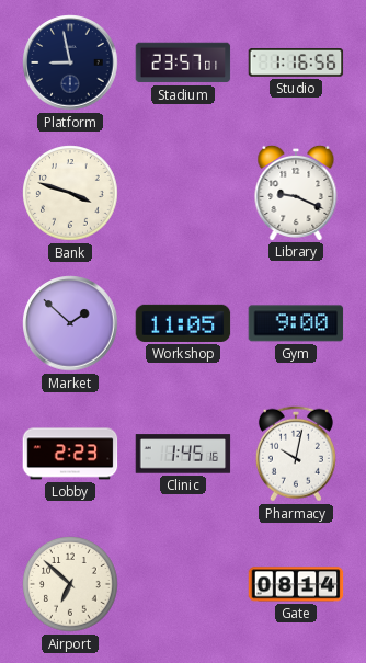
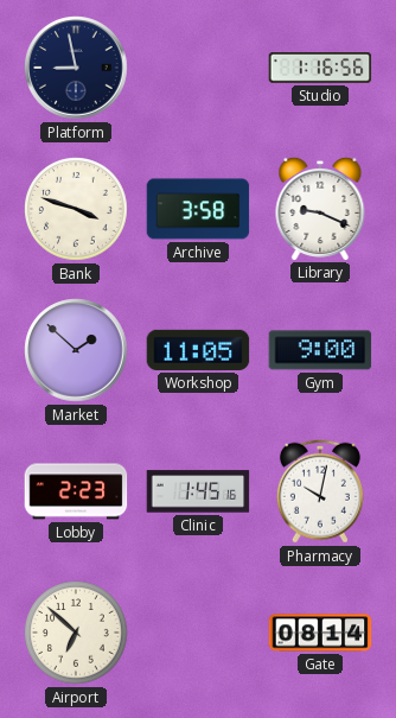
Stadium: 23:57 -> none (183, 62)
Archive: none -> 3:58 (198, 209)
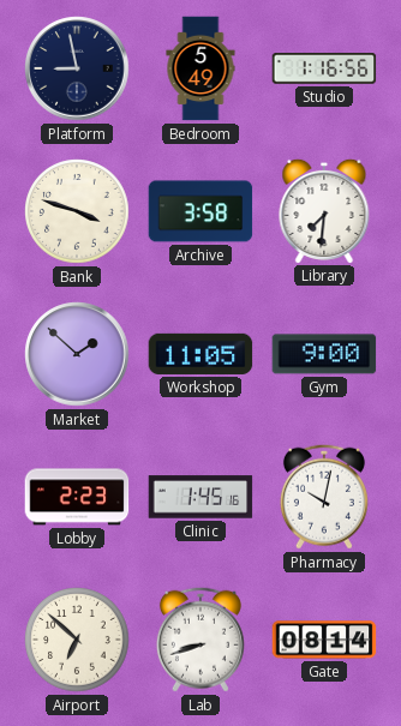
Bedroom: none -> 5:49 (200, 68)
Library: 9:19 -> 7:31 (324, 210)
Lab: none -> 8:42 (200, 640)
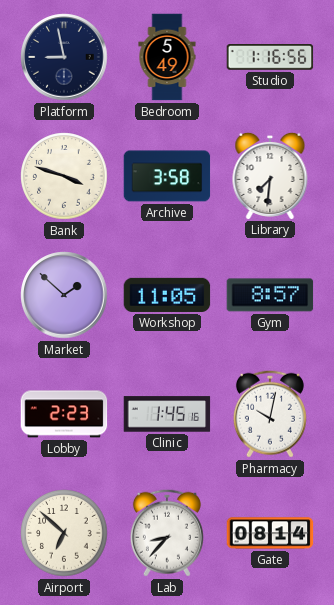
Gym: 9:00 -> 8:57 (270, 295)
Lab: 8:42 -> 8:37 (167, 533)
